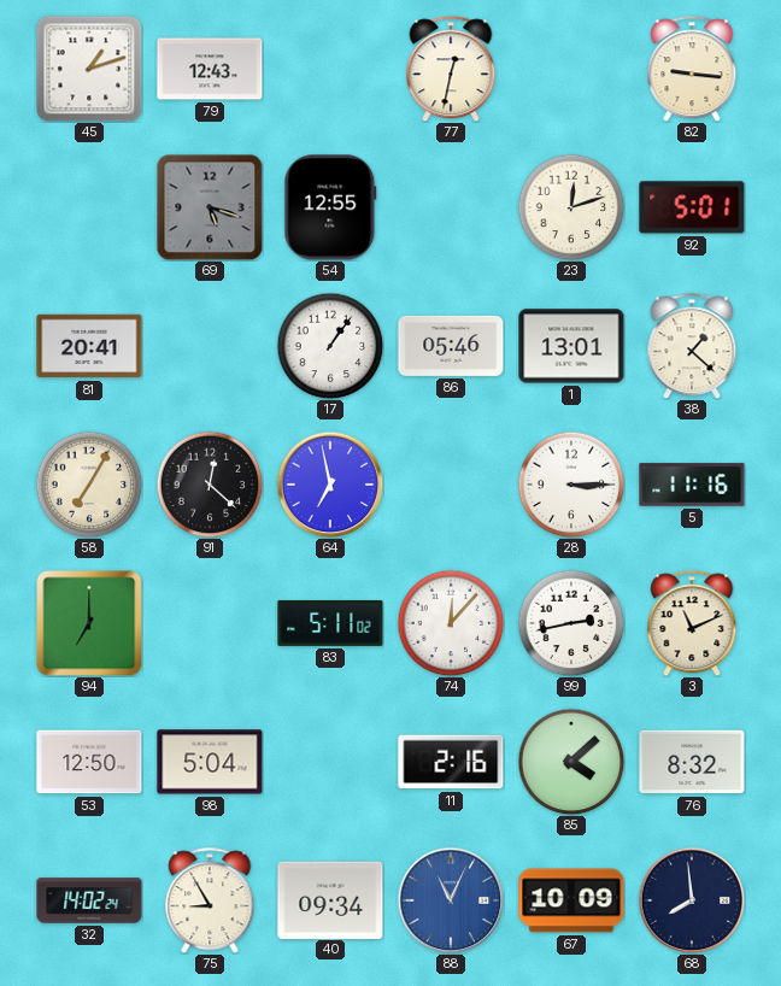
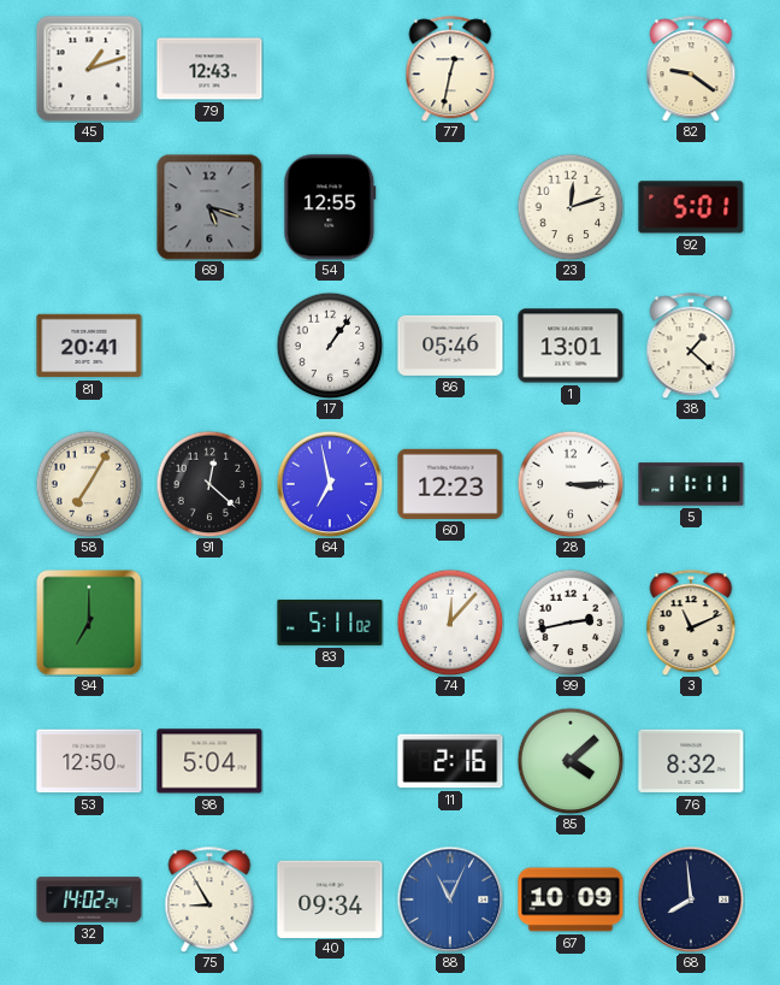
82: 9:16 -> 9:21 (691, 69)
60: none -> 12:23 (450, 484)
5: 11:16 -> 11:11 (691, 484)
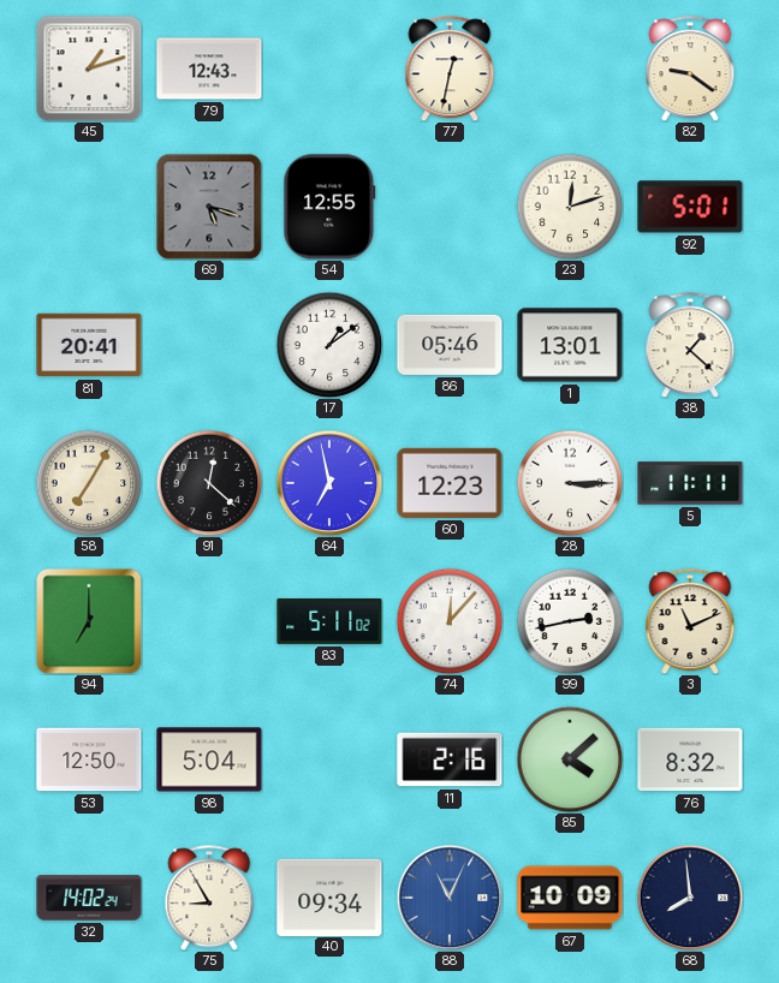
17: 1:06 -> 1:09 (329, 345)
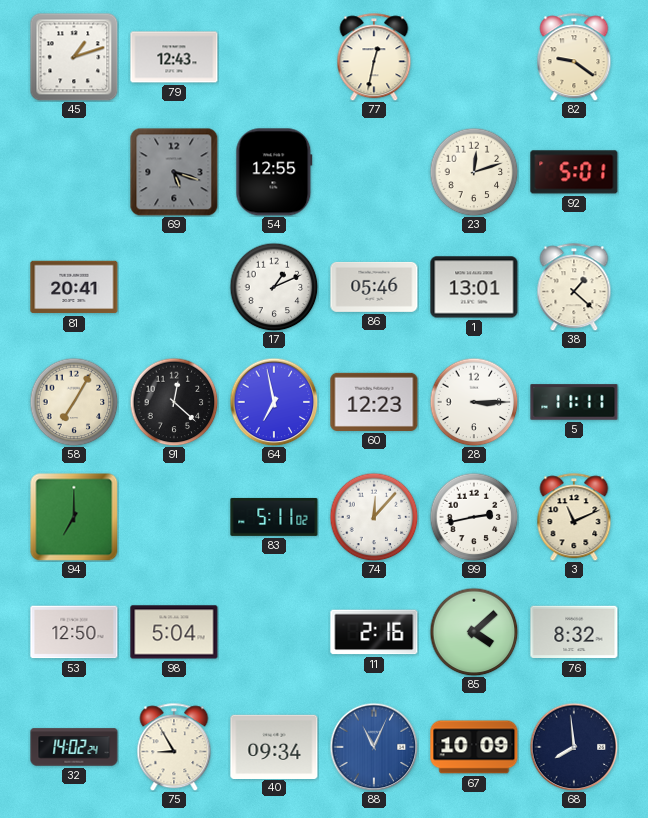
17: 1:09 -> 1:11 (274, 287)
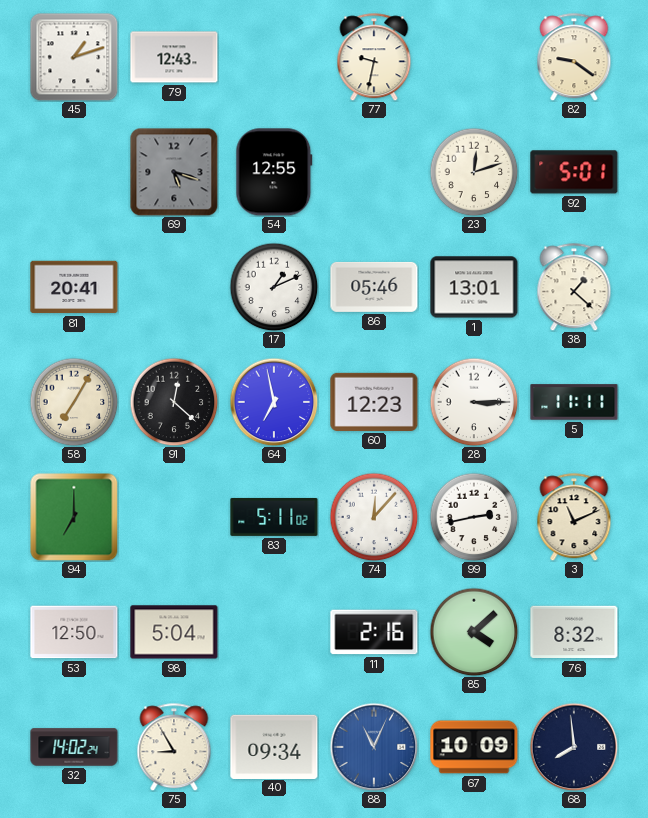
77: 12:32 -> 9:32 (374, 57)
